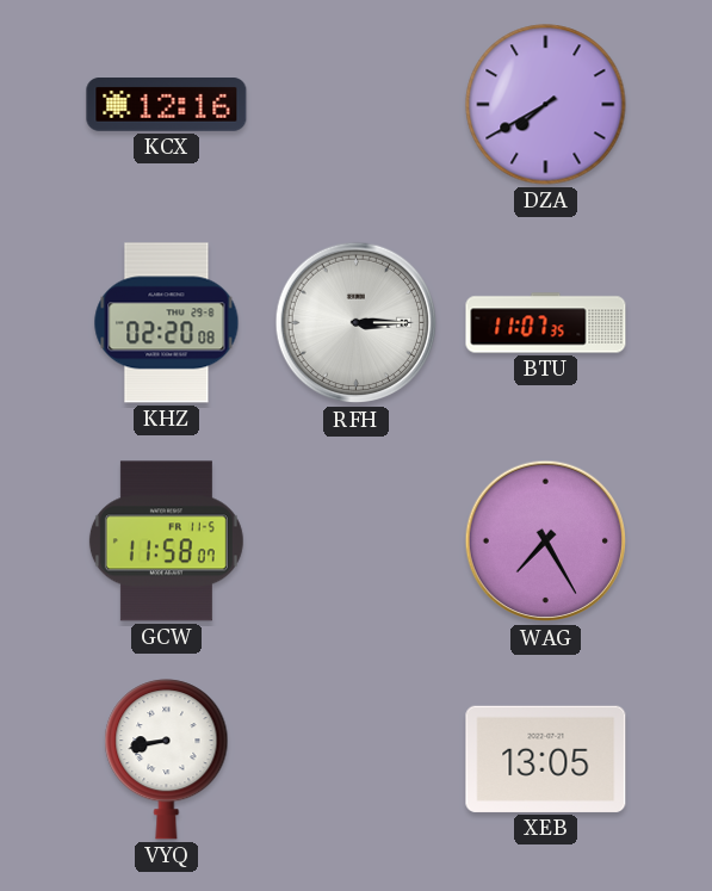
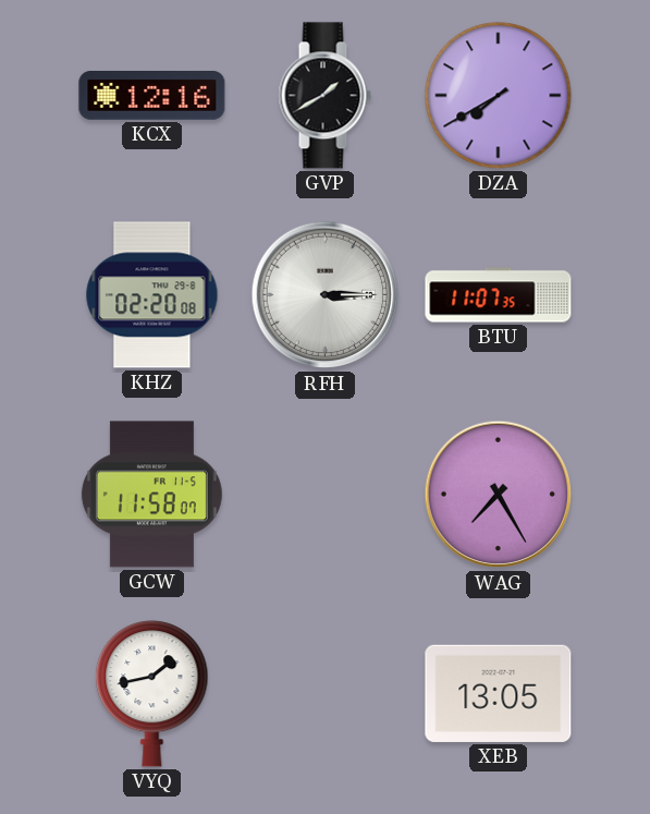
GVP: none -> 1:40 (324, 96)
VYQ: 8:43 -> 1:43 (152, 694)
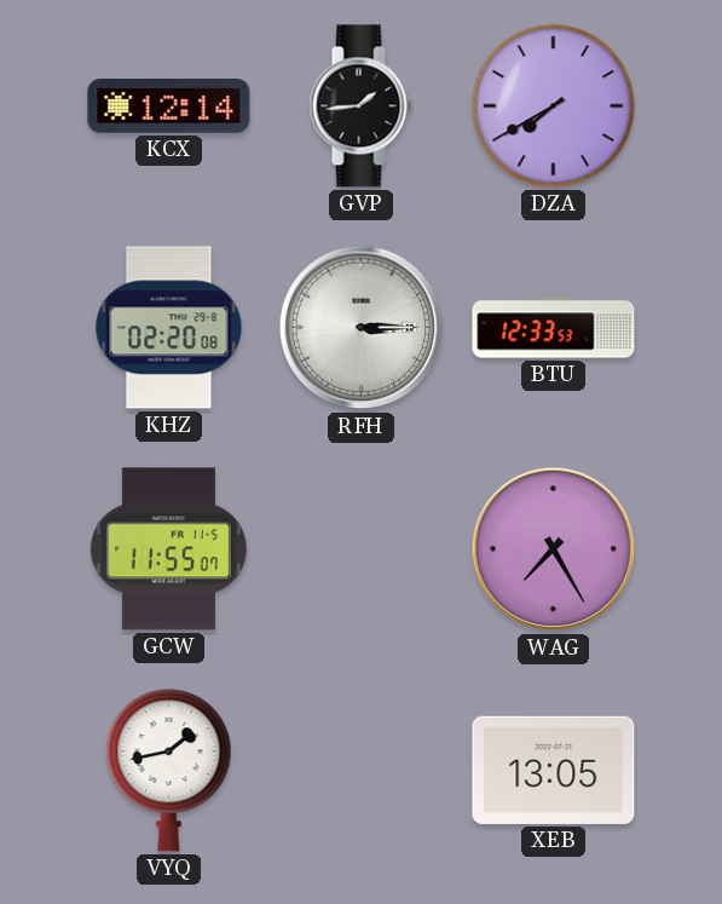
KCX: 12:16 -> 12:14 (169, 106)
GVP: 1:40 -> 1:44 (360, 106)
BTU: 11:07 -> 12:33 (554, 328)
GCW: 11:58 -> 11:55 (168, 549)
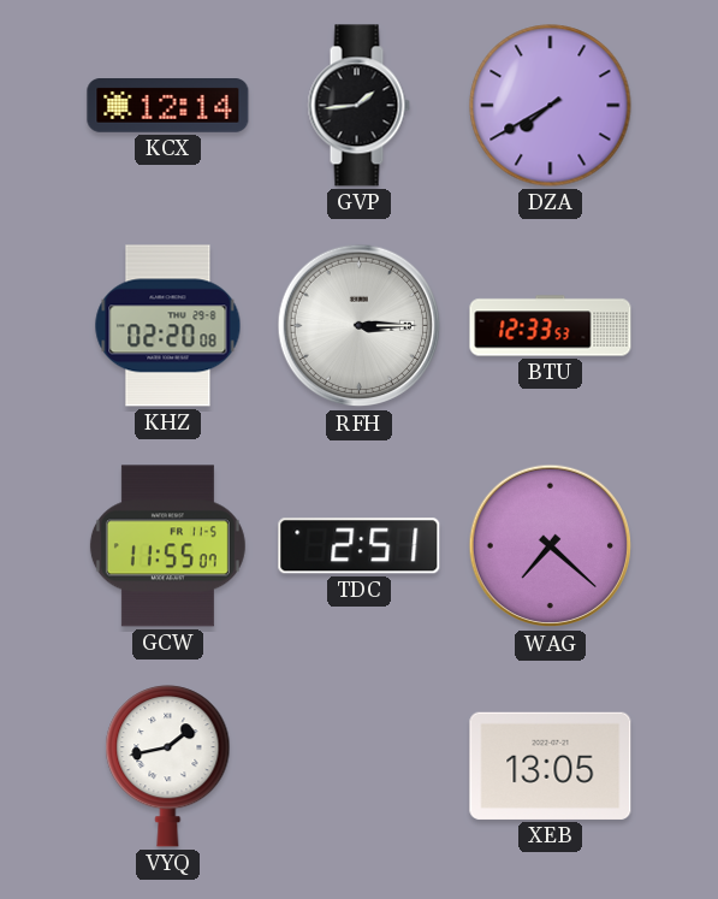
TDC: none -> 2:51 (360, 546)
WAG: 7:25 -> 7:22 (551, 546)
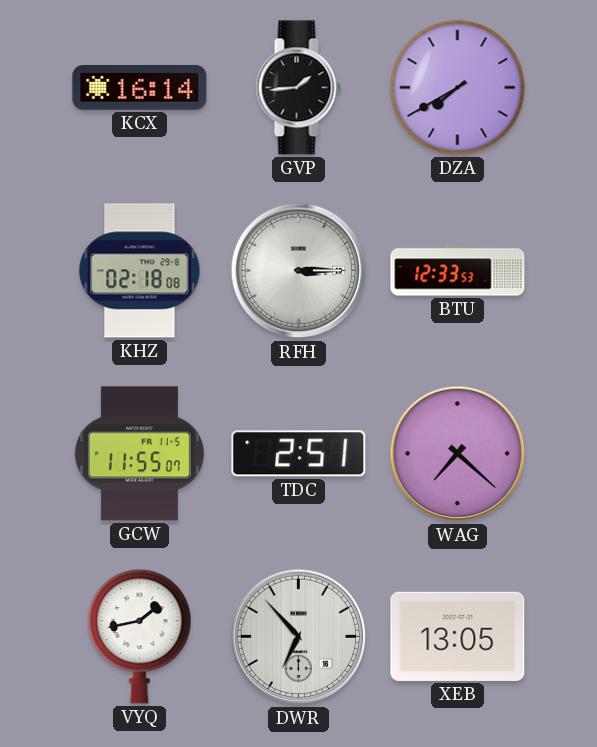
KCX: 12:14 -> 16:14 (140, 88)
KHZ: 02:20 -> 02:18 (140, 271)
DWR: none -> 6:53 (299, 637)
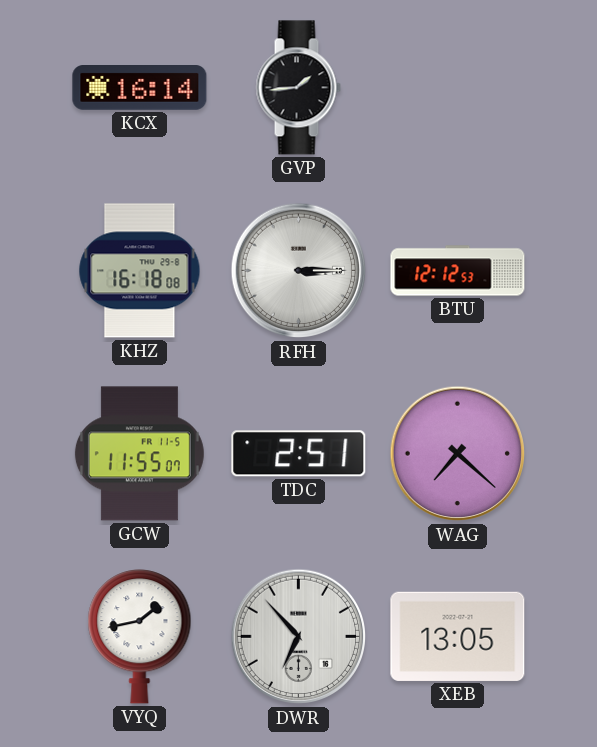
DZA: 7:40 -> none (458, 88)
KHZ: 02:18 -> 16:18 (140, 271)
BTU: 12:33 -> 12:12 (458, 271)
